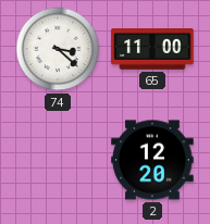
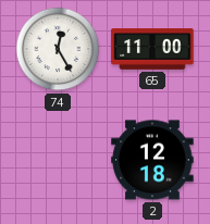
74: 3:22 -> 12:25 (58, 49)
2: 12:20 -> 12:18 (152, 160)
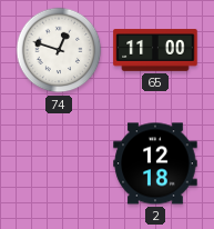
74: 12:25 -> 12:48 (59, 50)
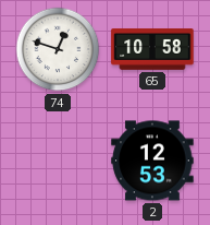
65: 11:00 -> 10:58 (152, 49)
2: 12:18 -> 12:53 (152, 161)
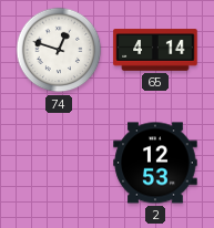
65: 10:58 -> 4:14 (155, 50)
